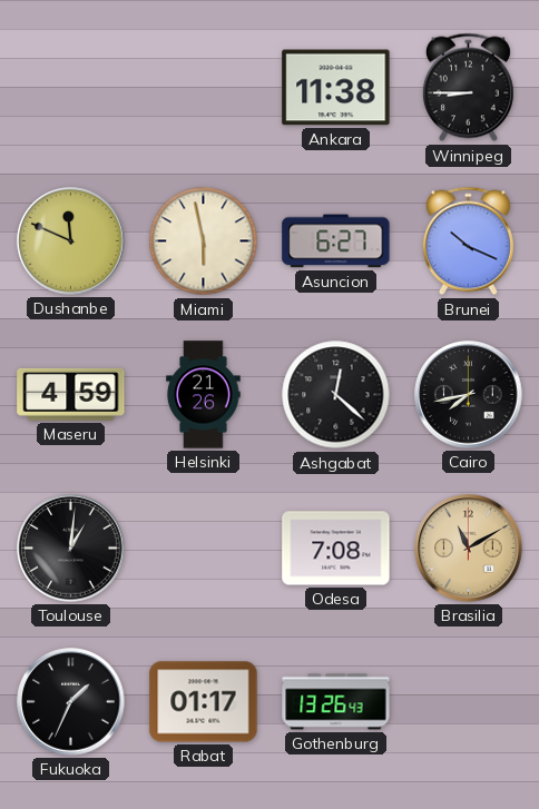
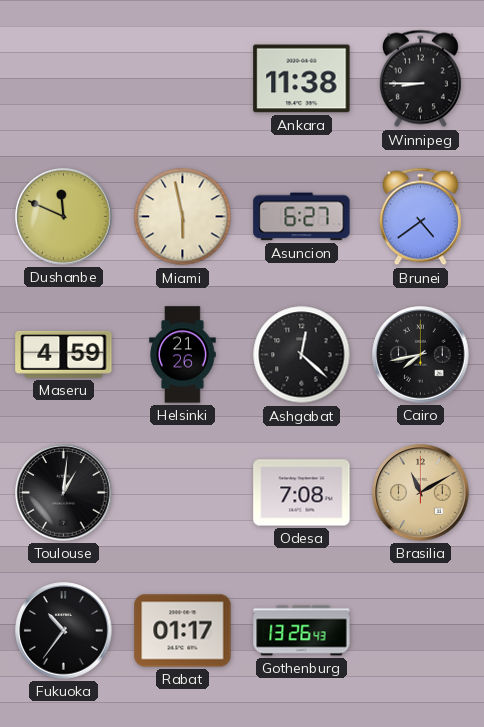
Brunei: 10:19 -> 4:39 (420, 217)
Fukuoka: 1:34 -> 10:36 (64, 631)
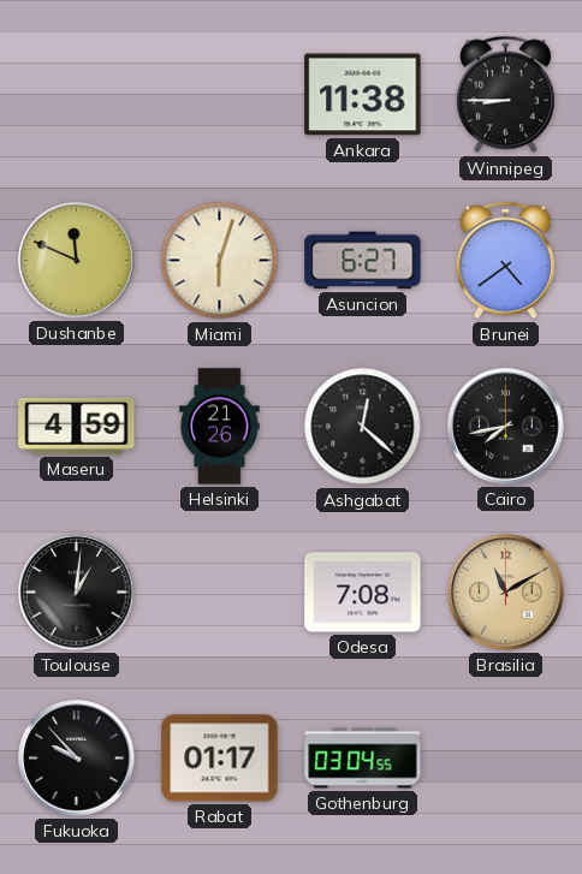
Miami: 5:58 -> 6:03 (220, 261)
Fukuoka: 10:36 -> 9:53 (77, 759)
Gothenburg: 13:26 -> 03:04 (363, 759)
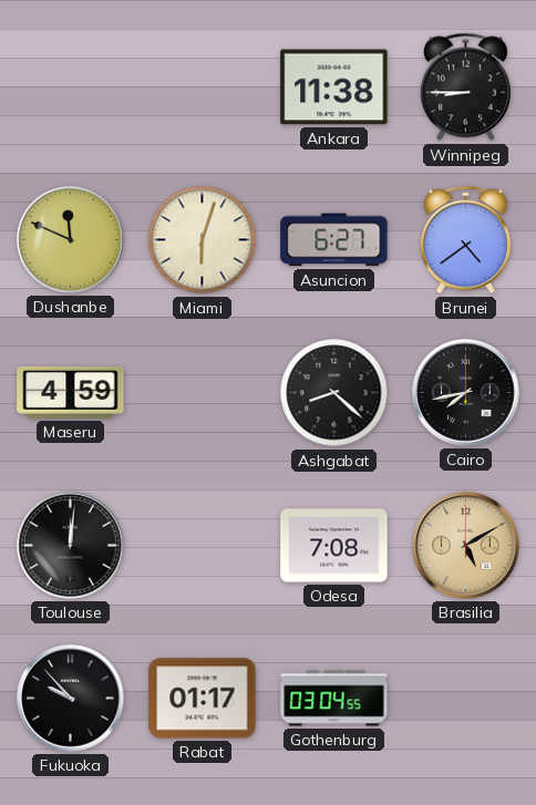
Helsinki: 21:26 -> none (220, 427)
Ashgabat: 12:22 -> 8:22 (334, 393)
Toulouse: 1:01 -> 12:01 (71, 546)
Brasilia: 11:10 -> 5:10 (466, 546)
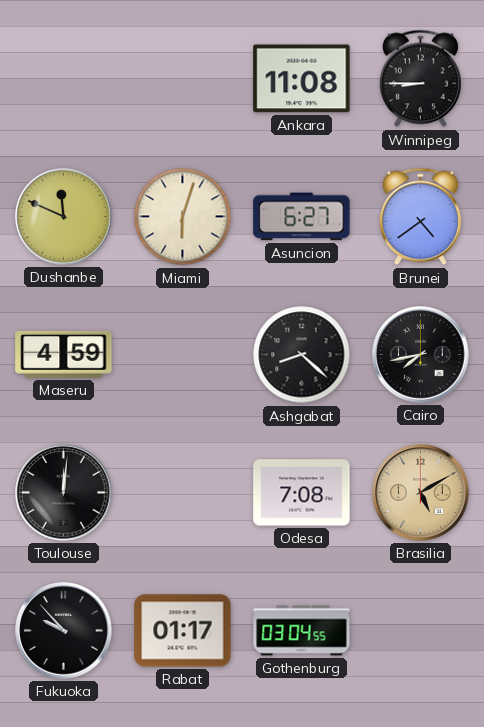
Ankara: 11:38 -> 11:08 (302, 79)
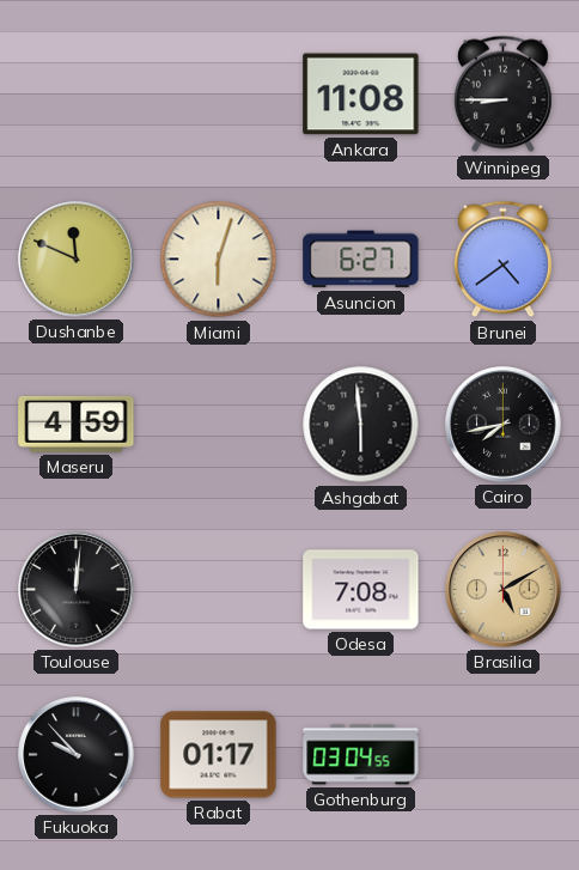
Ashgabat: 8:22 -> 5:59 (361, 425)
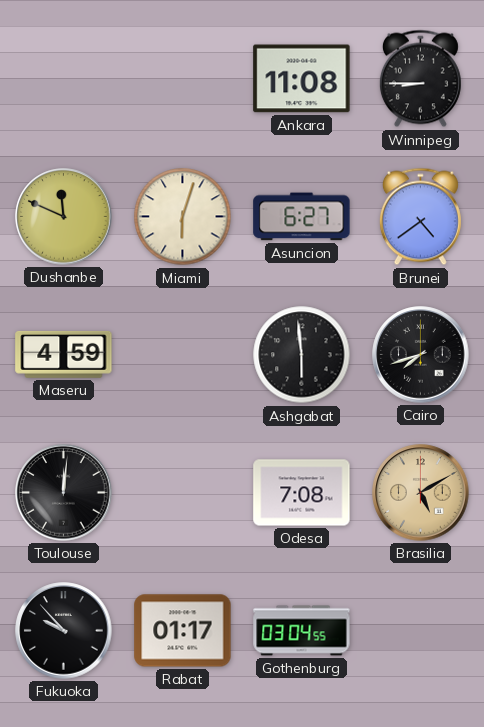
Cairo: 7:43 -> 7:42 (421, 355)
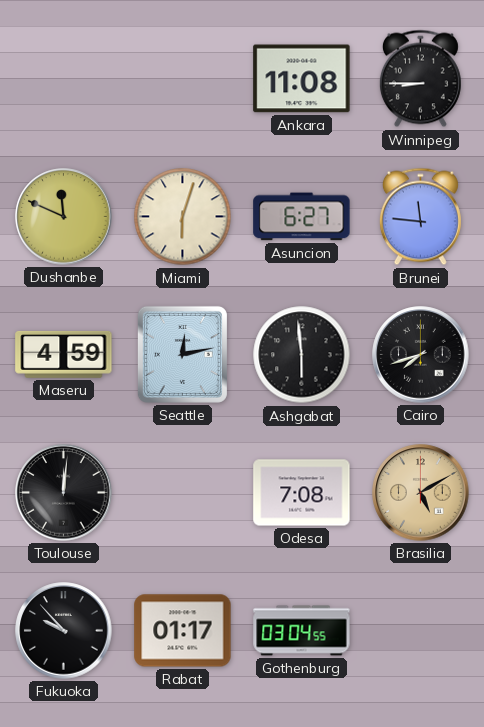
Brunei: 4:39 -> 11:46 (420, 217)
Seattle: none -> 12:13 (182, 354)
